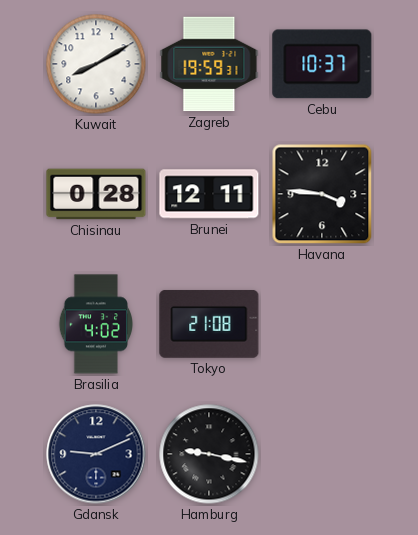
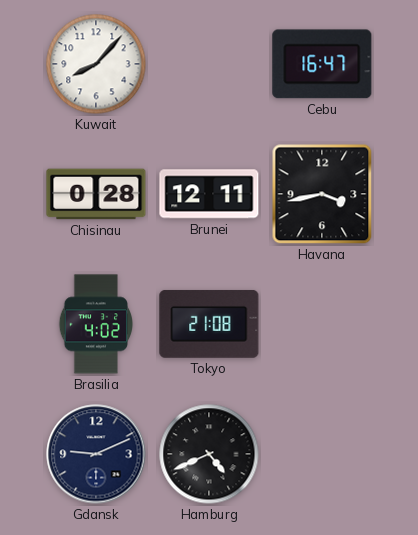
Kuwait: 8:10 -> 8:07 (96, 64)
Zagreb: 19:59 -> none (209, 64)
Cebu: 10:37 -> 16:47 (322, 64)
Havana: 3:46 -> 3:43 (322, 194)
Hamburg: 9:17 -> 4:41 (209, 454)
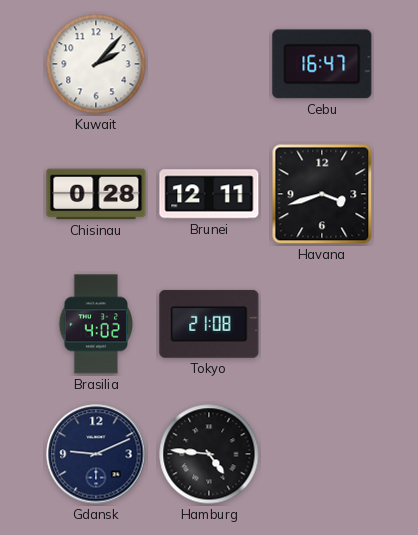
Kuwait: 8:07 -> 2:07 (96, 64)
Havana: 3:43 -> 3:42 (322, 194)
Hamburg: 4:41 -> 4:46 (209, 454)
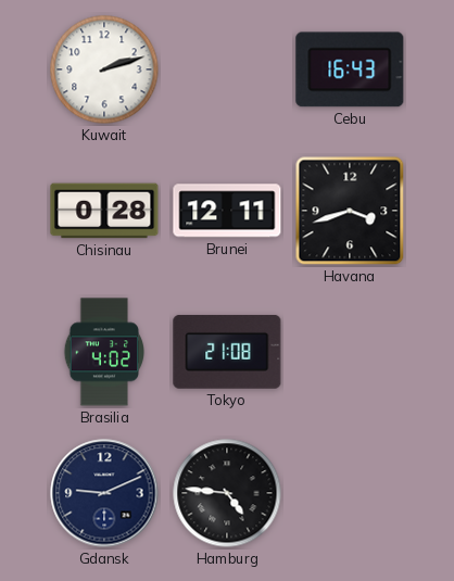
Kuwait: 2:07 -> 2:12 (104, 70)
Cebu: 16:47 -> 16:43 (350, 70)
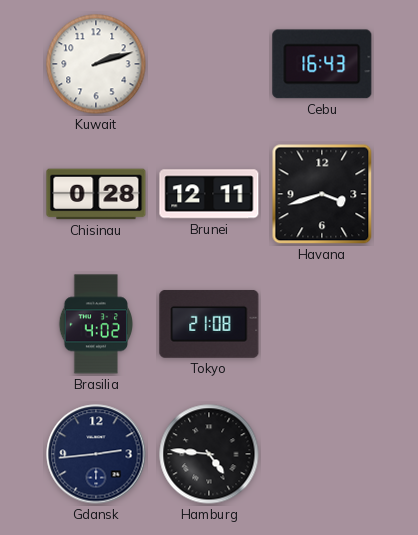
Gdansk: 9:11 -> 2:44 (96, 454)
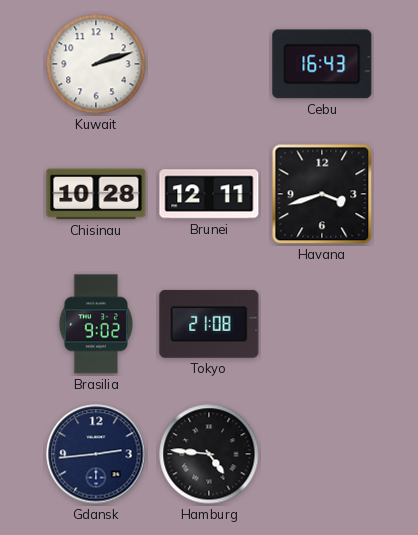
Chisinau: 0:28 -> 10:28 (96, 194)
Brasilia: 4:02 -> 9:02 (96, 324)
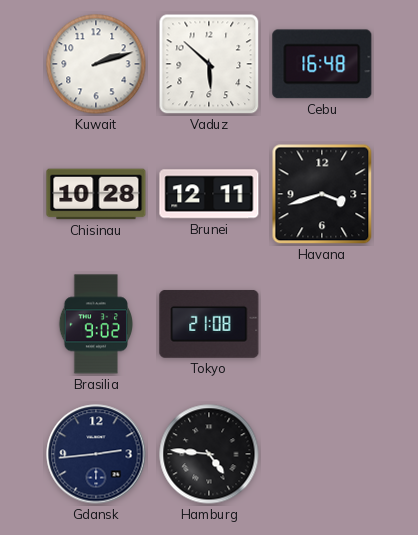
Vaduz: none -> 5:52 (209, 64)
Cebu: 16:43 -> 16:48 (322, 64)
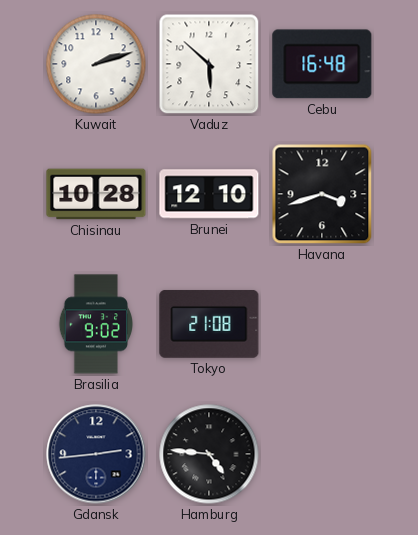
Brunei: 12:11 -> 12:10 (209, 194)
